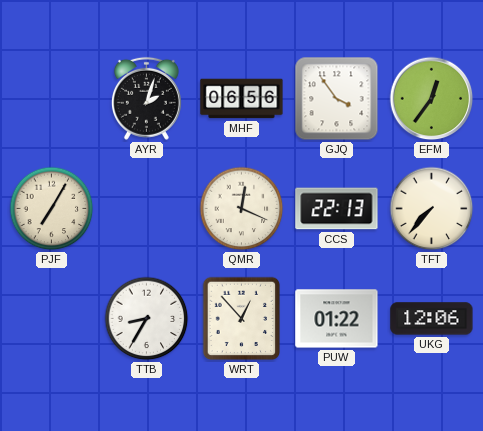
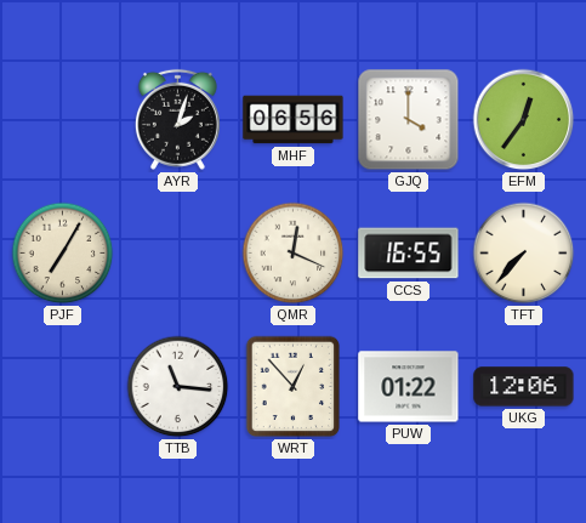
GJQ: 3:54 -> 4:00 (409, 120)
CCS: 22:13 -> 16:55 (409, 254)
TTB: 8:35 -> 11:16 (178, 387)
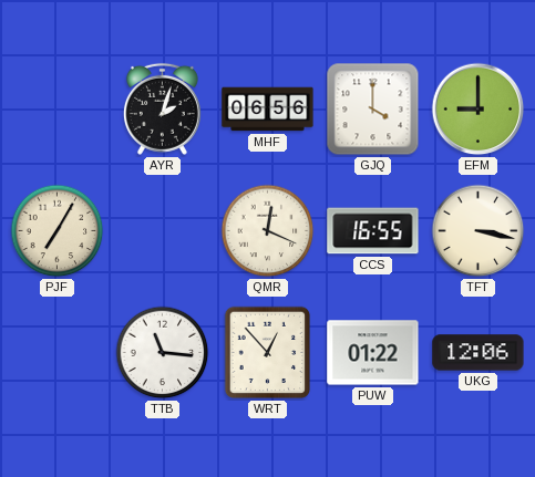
EFM: 12:36 -> 9:00 (479, 110)
TFT: 7:37 -> 3:17 (479, 231)
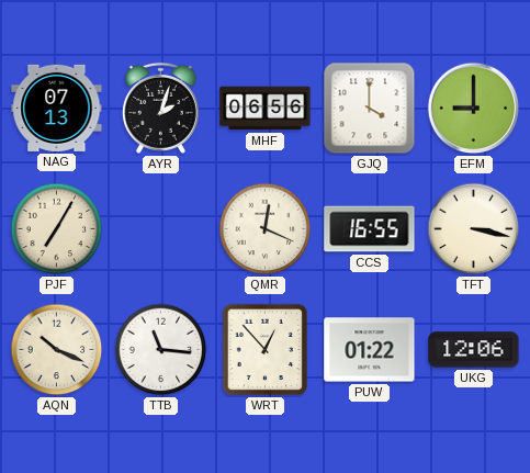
NAG: none -> 07:13 (57, 108)
AQN: none -> 10:19 (57, 350)
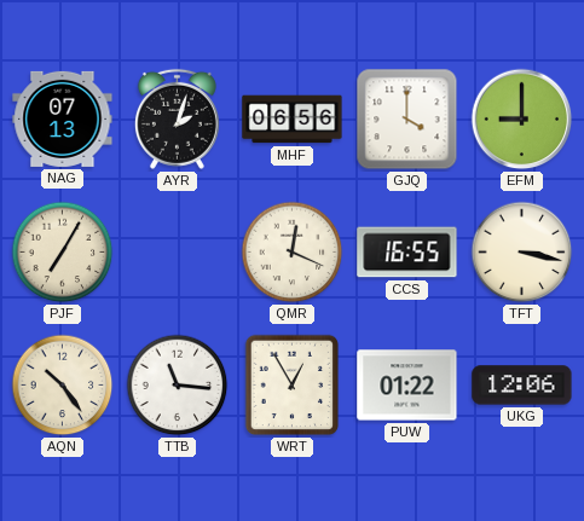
AQN: 10:19 -> 10:24 (63, 386)
WRT: 12:53 -> 12:55 (293, 386)
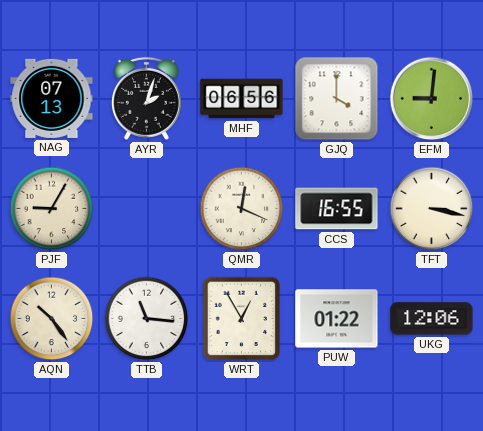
EFM: 9:00 -> 9:01 (432, 99)
PJF: 7:05 -> 9:05 (52, 209)
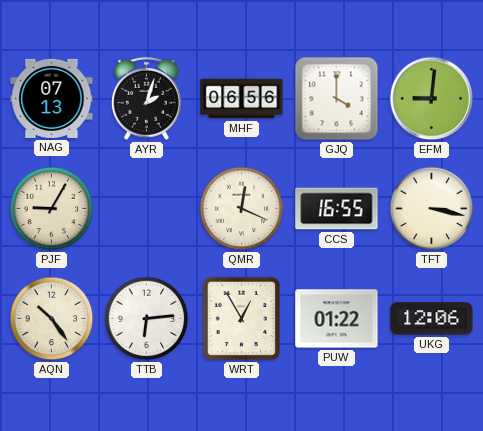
TTB: 11:16 -> 6:14 (147, 319)
